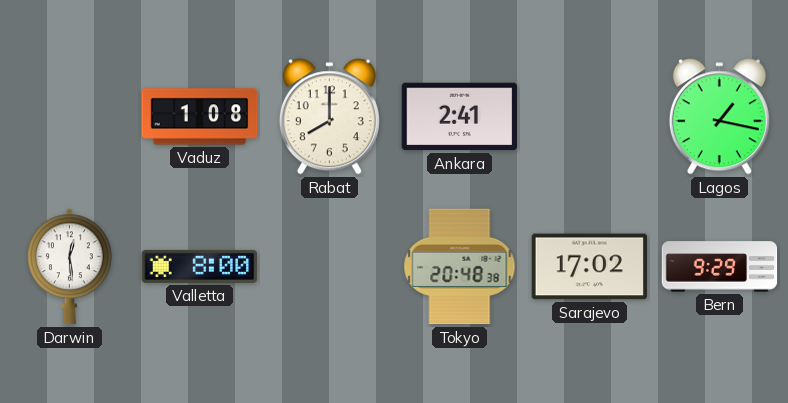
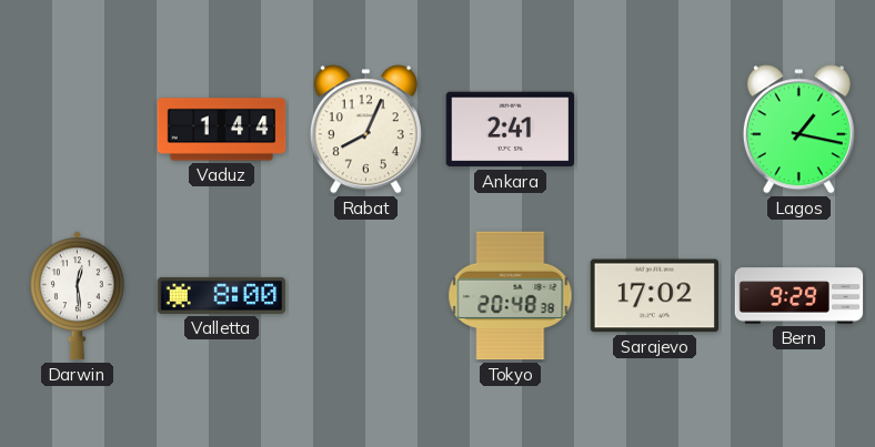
Vaduz: 1:08 -> 1:44 (222, 130)
Rabat: 8:00 -> 8:04 (365, 130)
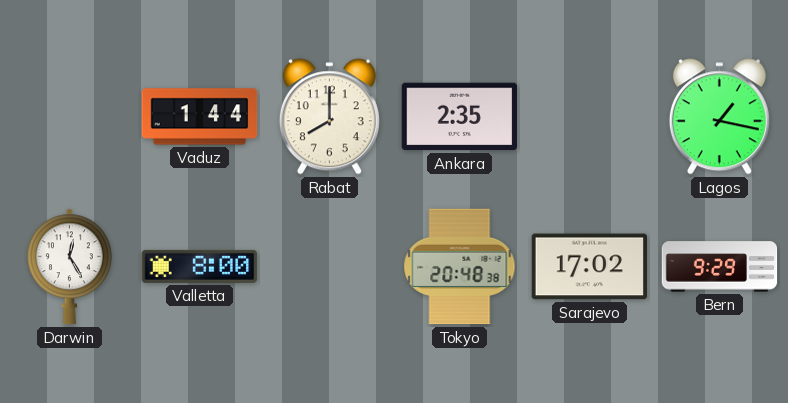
Rabat: 8:04 -> 8:00 (329, 117)
Ankara: 2:41 -> 2:35 (460, 117)
Darwin: 12:29 -> 12:25 (70, 267)
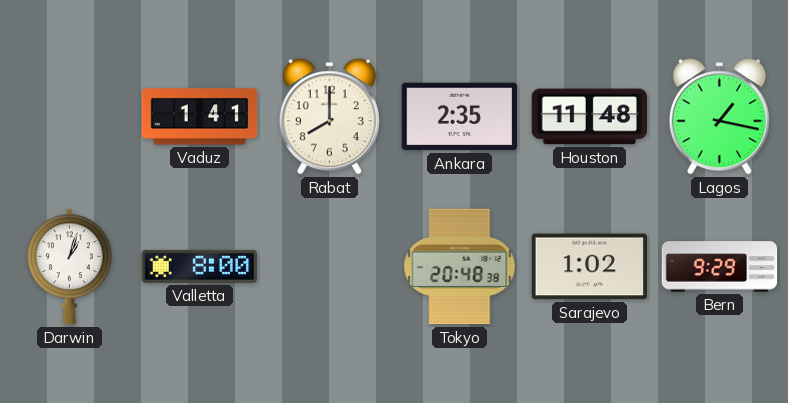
Vaduz: 1:44 -> 1:41 (200, 117)
Houston: none -> 11:48 (590, 117)
Darwin: 12:25 -> 1:03 (70, 267)
Sarajevo: 17:02 -> 1:02 (590, 267)
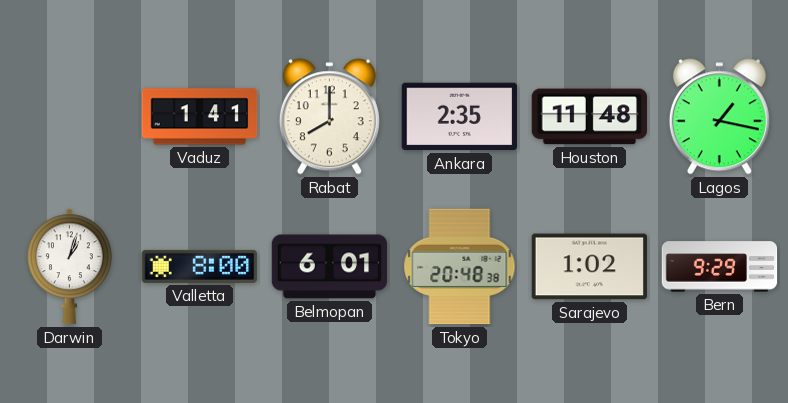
Belmopan: none -> 6:01 (330, 267)
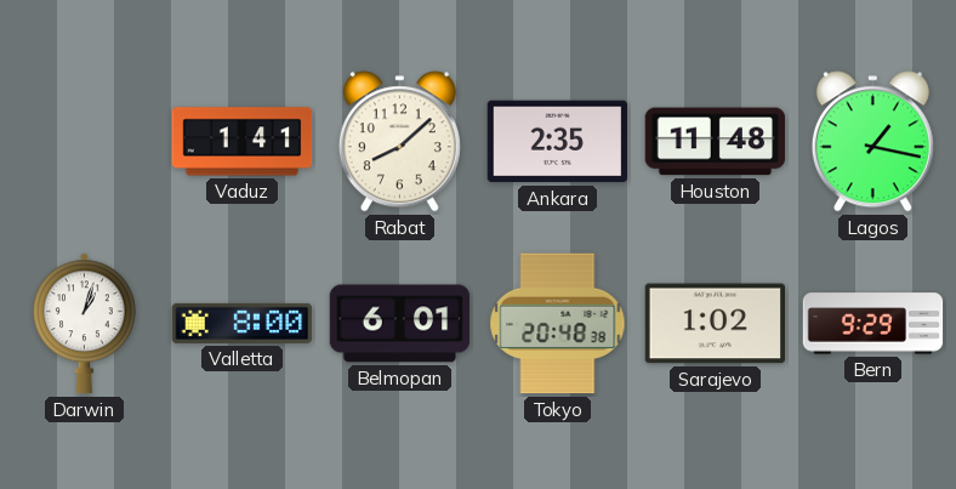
Rabat: 8:00 -> 8:08 (399, 142)
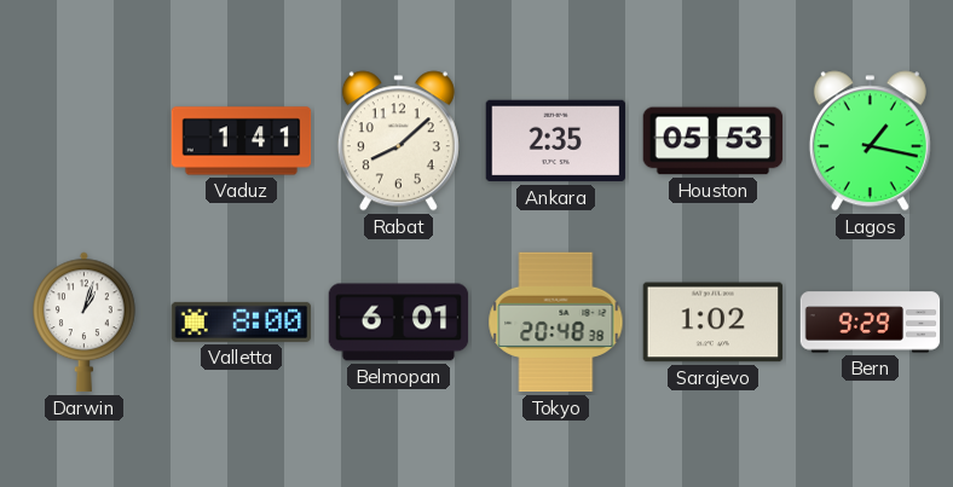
Houston: 11:48 -> 05:53 (714, 141)
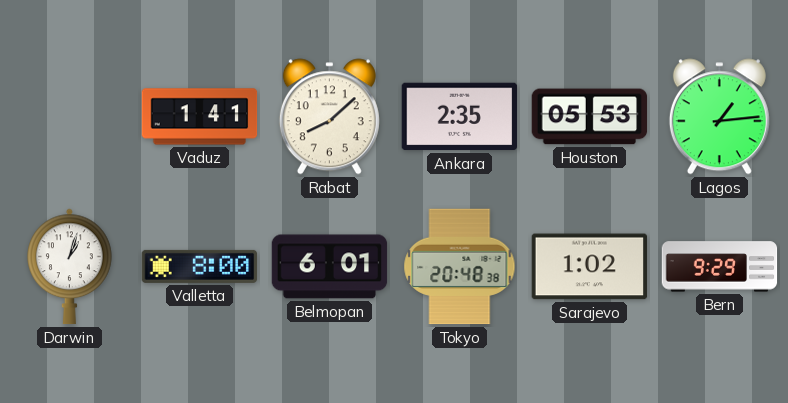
Lagos: 1:17 -> 1:14 (719, 117)
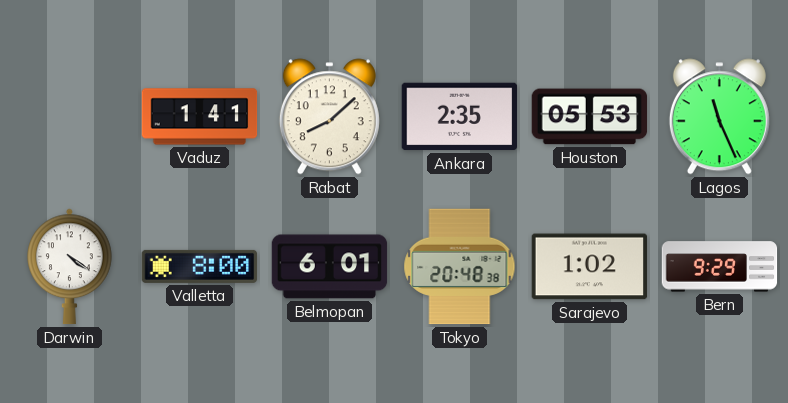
Lagos: 1:14 -> 11:26 (719, 117)
Darwin: 1:03 -> 4:21 (70, 267)
